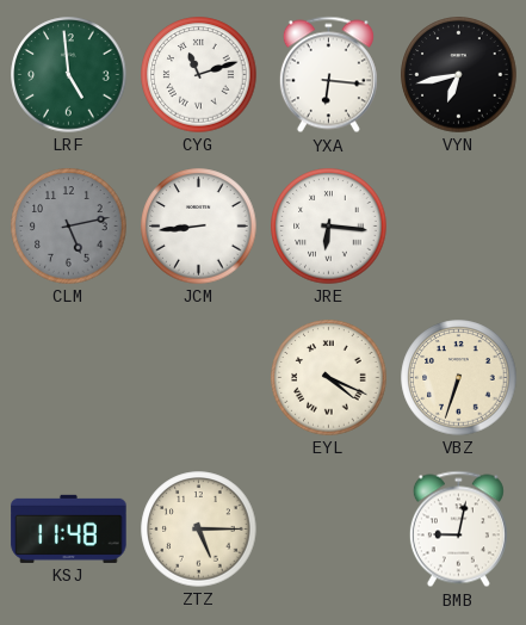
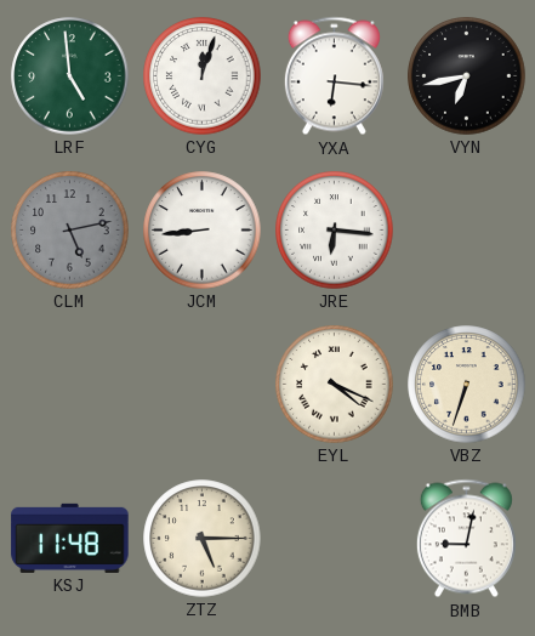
CYG: 11:12 -> 12:03 (203, 76)
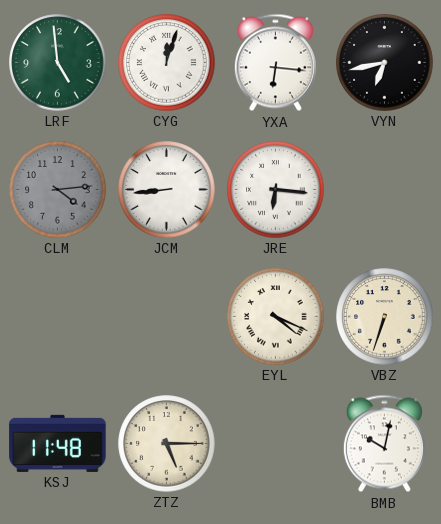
CLM: 5:13 -> 4:14 (58, 190)
BMB: 9:02 -> 10:02 (384, 444)
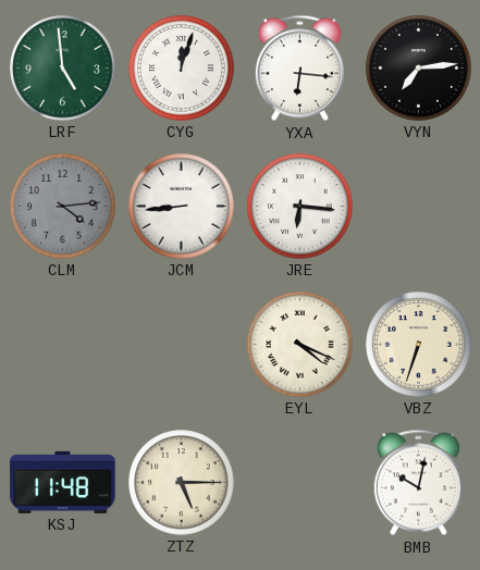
VYN: 6:43 -> 7:14 (419, 69)
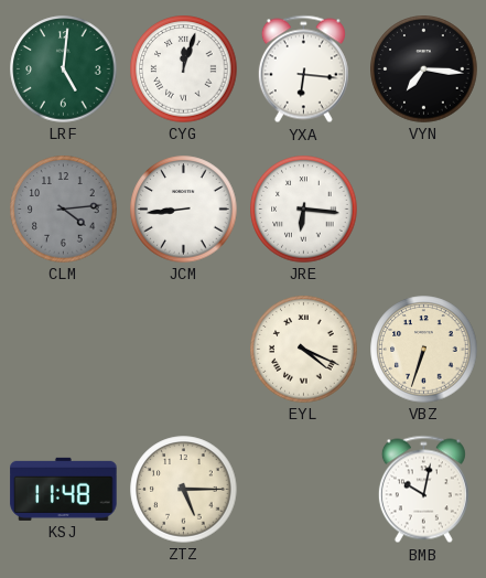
LRF: 4:59 -> 5:01 (64, 69)
VYN: 7:14 -> 7:16 (424, 69)
